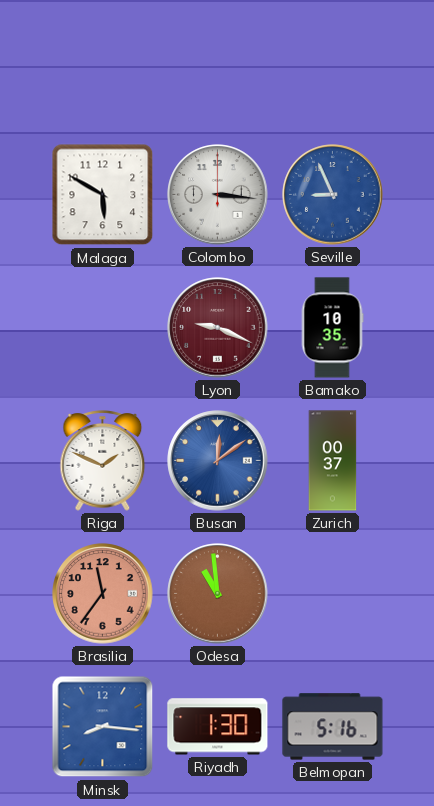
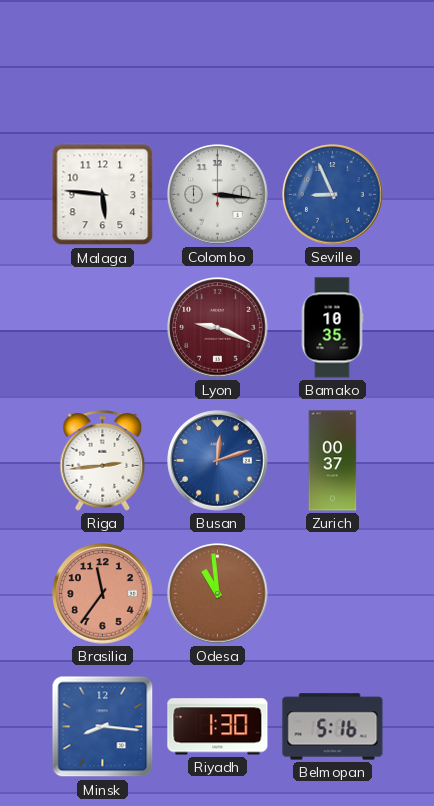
Malaga: 5:50 -> 5:46 (103, 195)
Riga: 1:49 -> 2:44 (103, 461)
Busan: 12:09 -> 12:12 (218, 461)
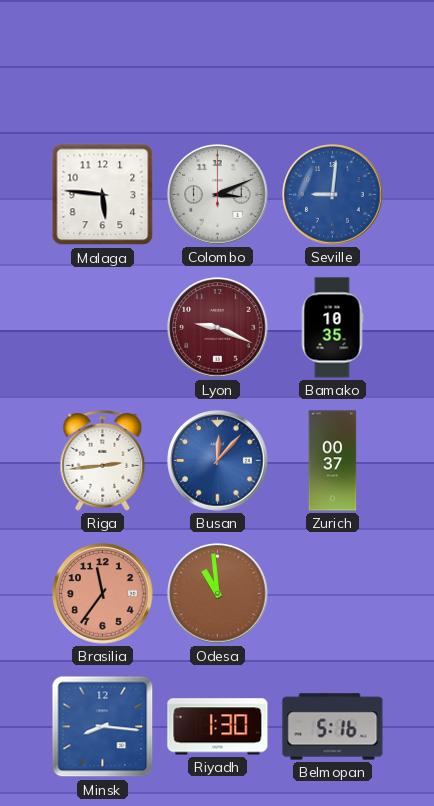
Colombo: 3:16 -> 3:11 (218, 195)
Seville: 8:56 -> 9:01 (333, 195)
Busan: 12:12 -> 12:07 (218, 461)
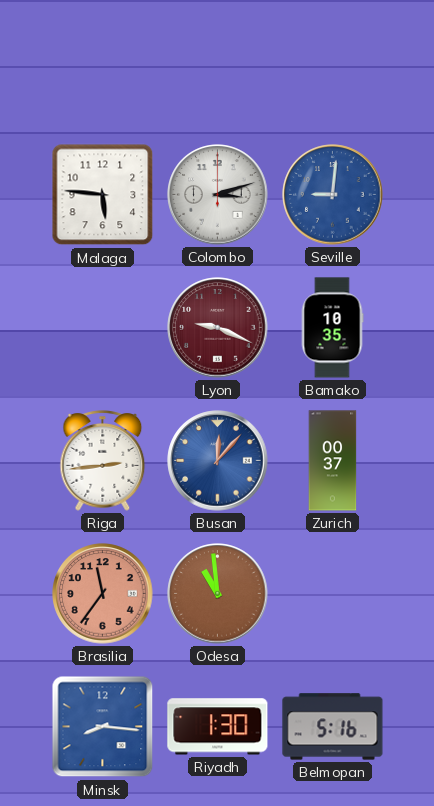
Colombo: 3:11 -> 3:12 (218, 195)
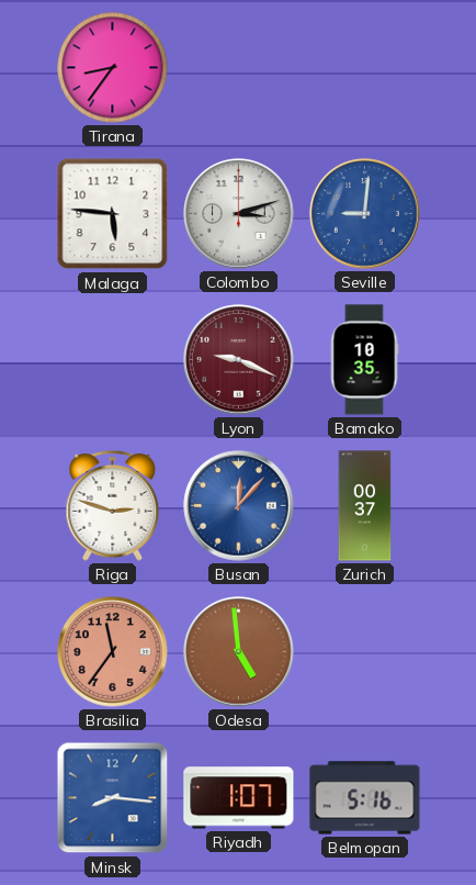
Tirana: none -> 8:36 (113, 68)
Riga: 2:44 -> 2:48 (113, 506)
Odesa: 10:59 -> 4:59 (239, 652)
Riyadh: 1:30 -> 1:07 (239, 798)
